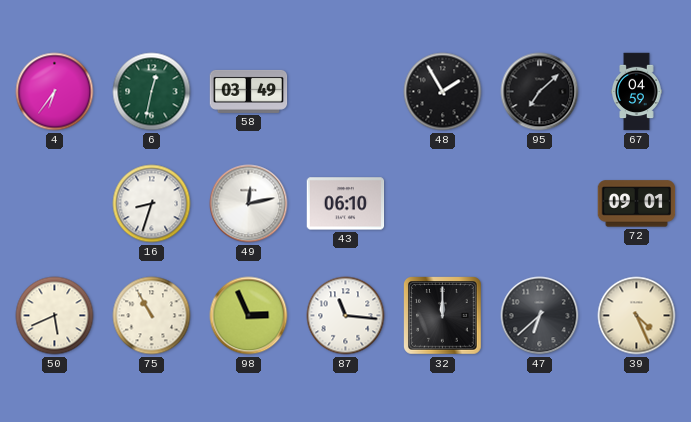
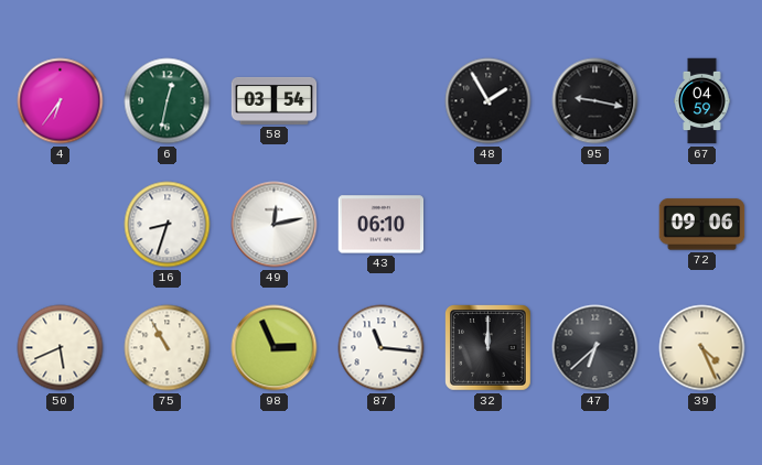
58: 03:49 -> 03:54 (275, 100)
95: 7:08 -> 9:17 (595, 101)
72: 09:01 -> 09:06 (702, 225)
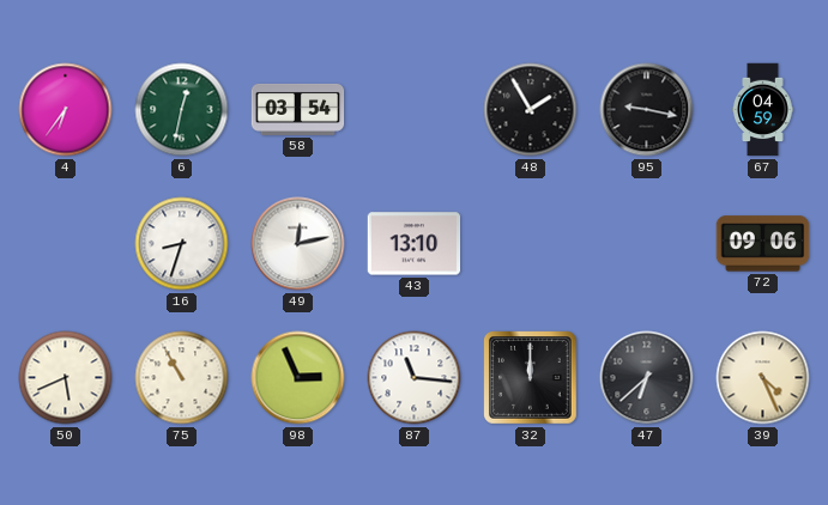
43: 06:10 -> 13:10 (415, 244)
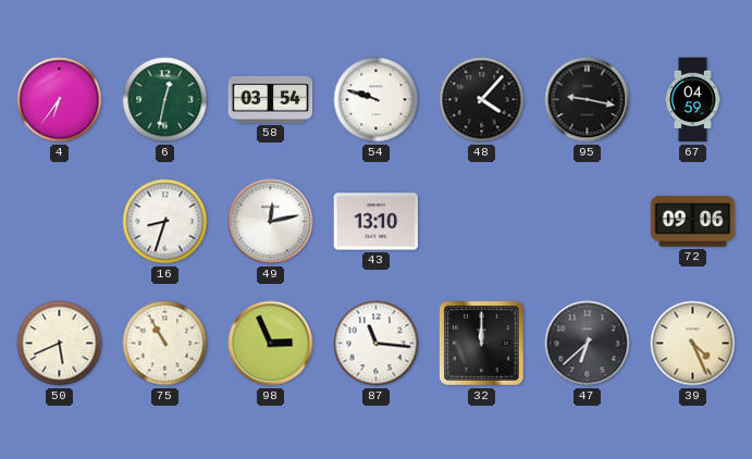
54: none -> 9:48 (377, 100)
48: 1:55 -> 4:07 (482, 100)
